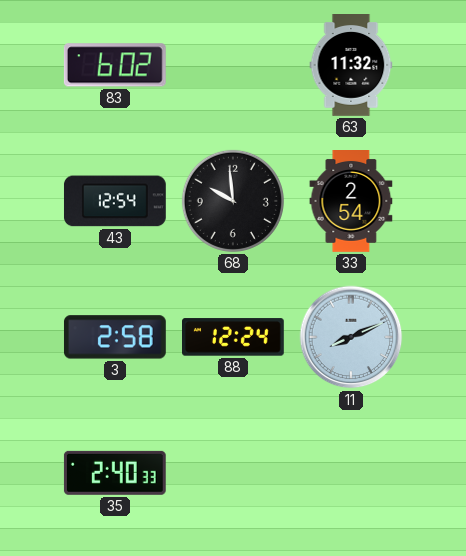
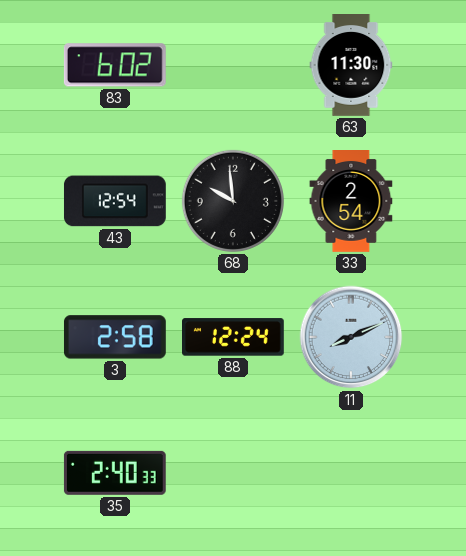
63: 11:32 -> 11:30 (351, 66)
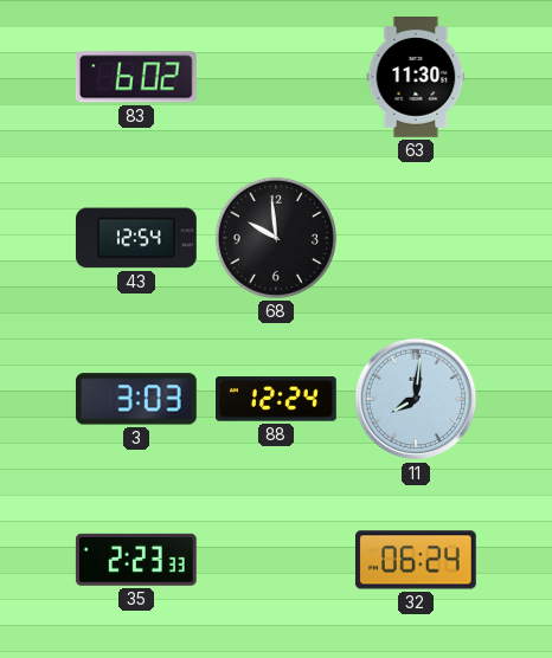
33: 2:54 -> none (351, 202)
3: 2:58 -> 3:03 (136, 399)
11: 8:11 -> 8:01 (416, 399)
35: 2:40 -> 2:23 (136, 560)
32: none -> 06:24 (416, 560)
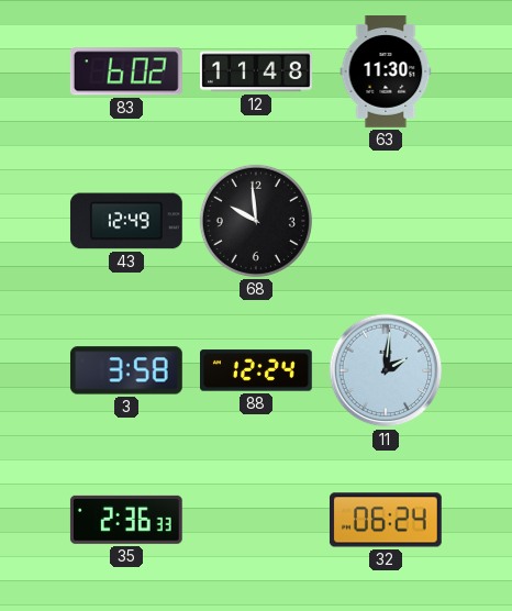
12: none -> 11:48 (257, 71)
43: 12:54 -> 12:49 (126, 221)
3: 3:03 -> 3:58 (126, 370)
11: 8:01 -> 2:01 (386, 370)
35: 2:23 -> 2:36 (126, 520)
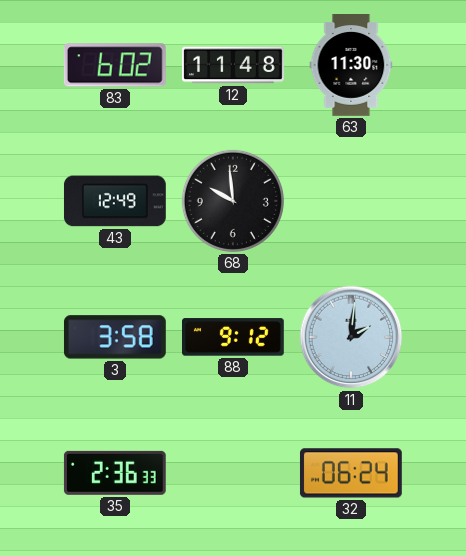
88: 12:24 -> 9:12 (234, 337)
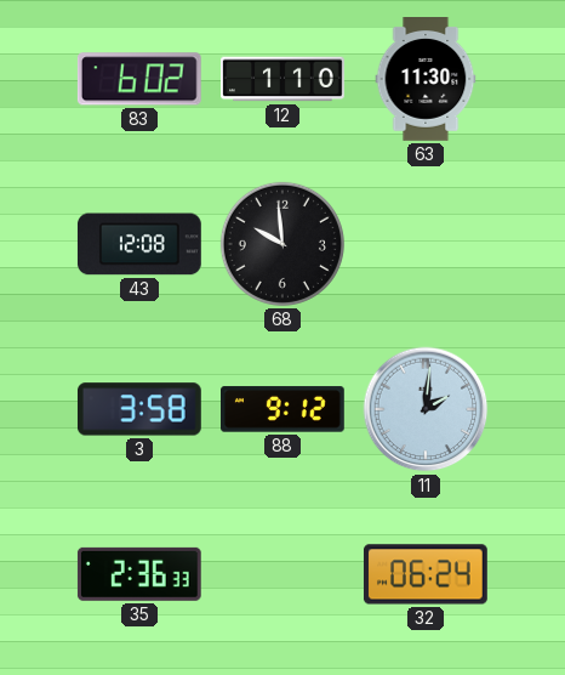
12: 11:48 -> 1:10 (284, 79)
43: 12:49 -> 12:08 (139, 244)
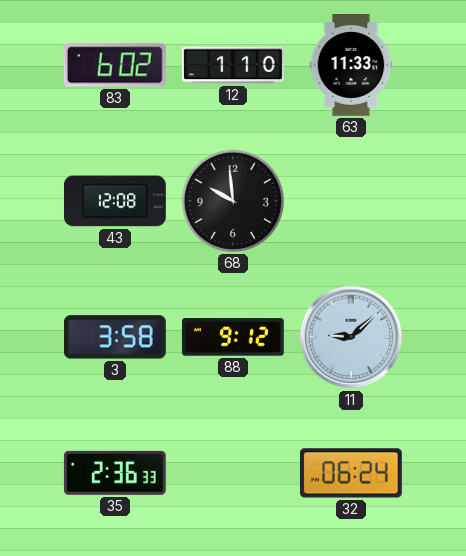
63: 11:30 -> 11:33 (351, 66)
11: 2:01 -> 9:08 (351, 337)
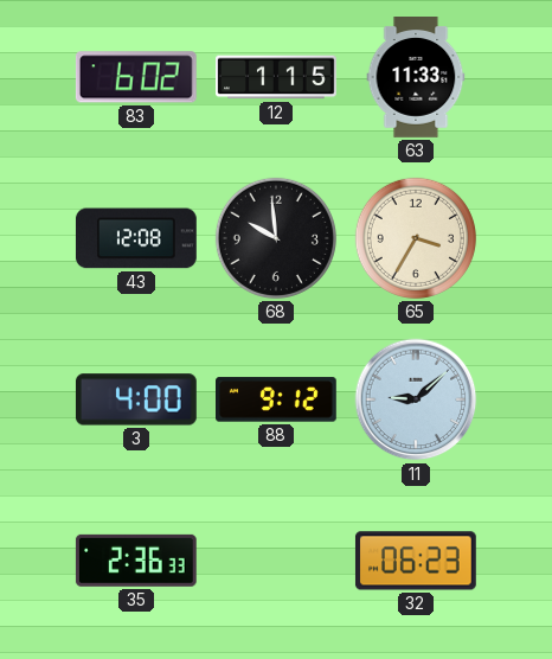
12: 1:10 -> 1:15 (277, 77)
65: none -> 3:35 (416, 238)
3: 3:58 -> 4:00 (136, 399)
32: 06:24 -> 06:23 (416, 561)
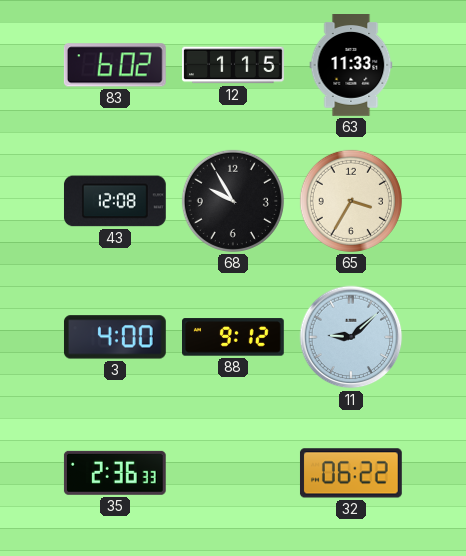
68: 9:59 -> 9:55 (233, 201)
32: 06:23 -> 06:22 (351, 473)
